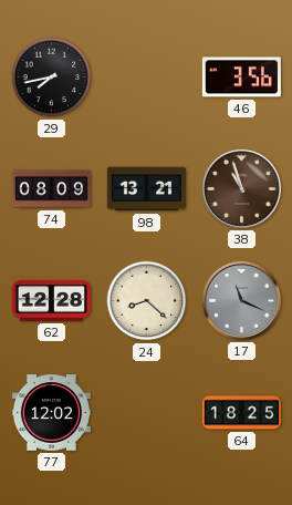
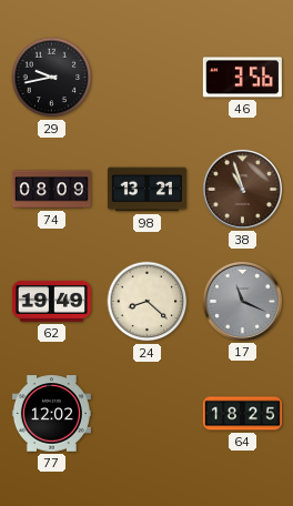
29: 7:43 -> 9:43 (52, 78)
62: 12:28 -> 19:49 (51, 302)
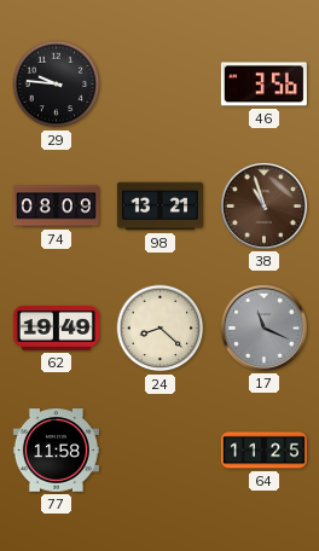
29: 9:43 -> 9:46 (57, 85)
77: 12:02 -> 11:58 (56, 451)
64: 18:25 -> 11:25 (263, 451)
